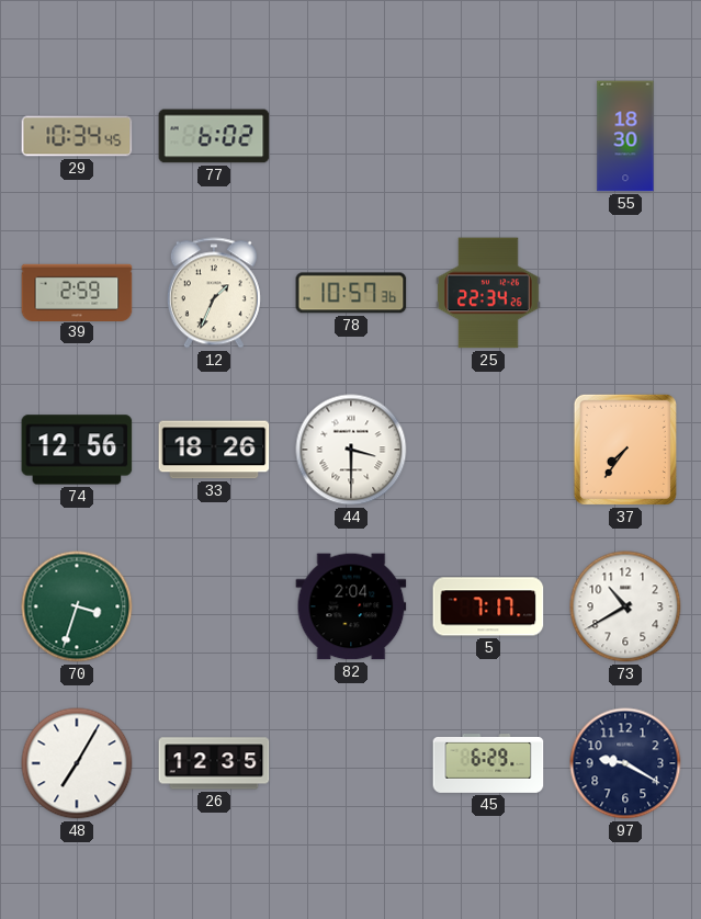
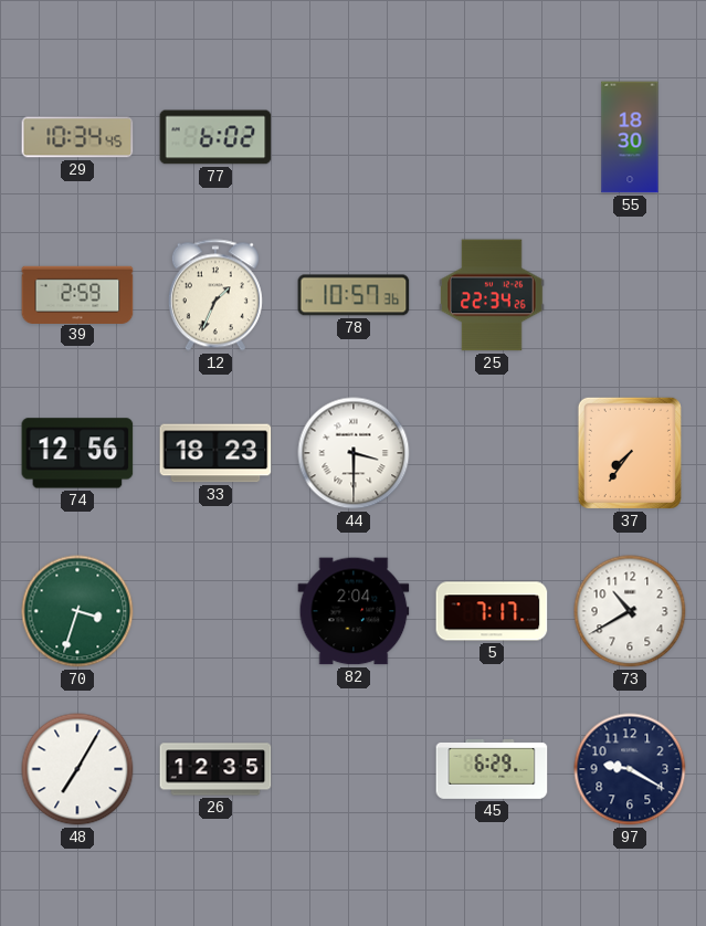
33: 18:26 -> 18:23 (215, 453)
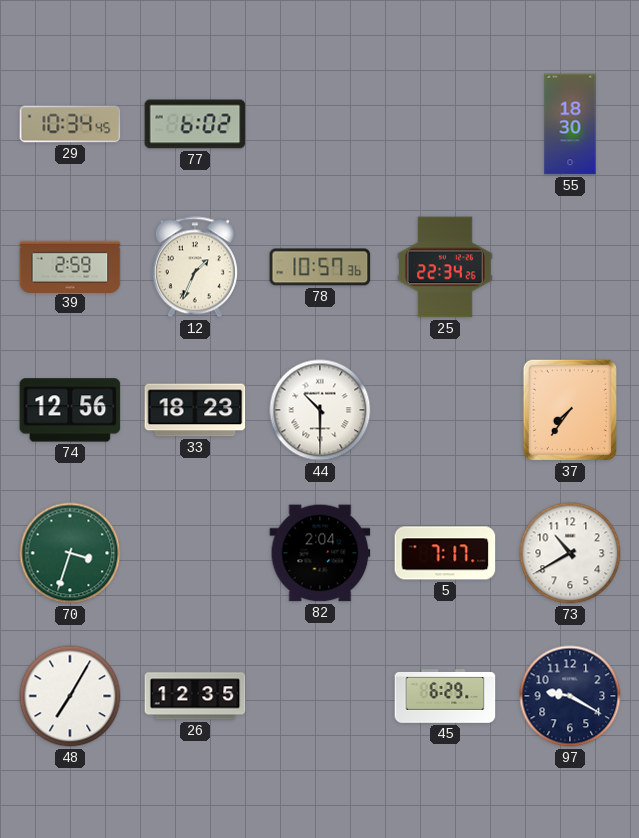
44: 3:30 -> 10:30 (320, 410)
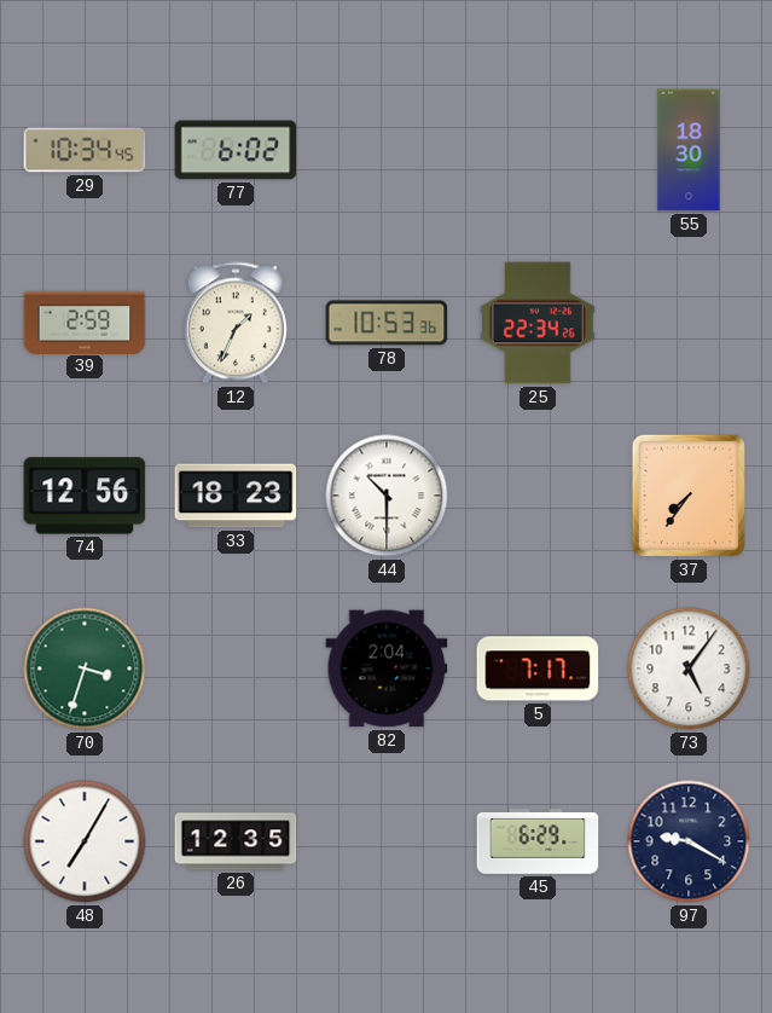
78: 10:57 -> 10:53 (387, 323)
73: 10:40 -> 5:06 (689, 668)
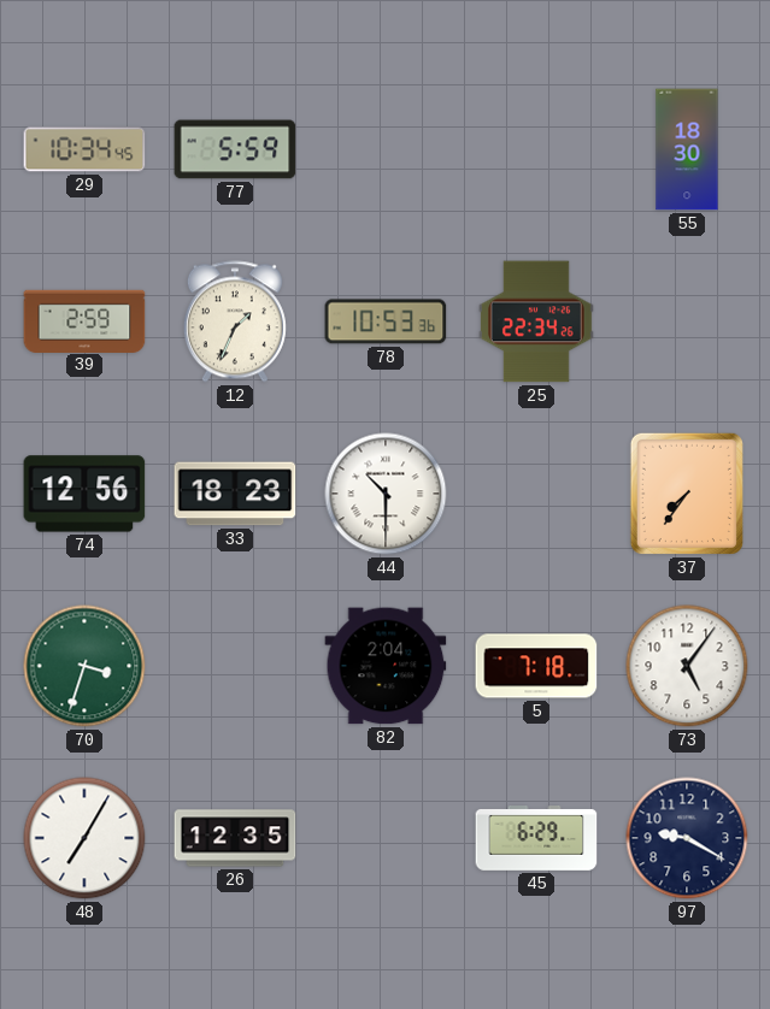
77: 6:02 -> 5:59 (235, 149)
5: 7:17 -> 7:18 (536, 666)
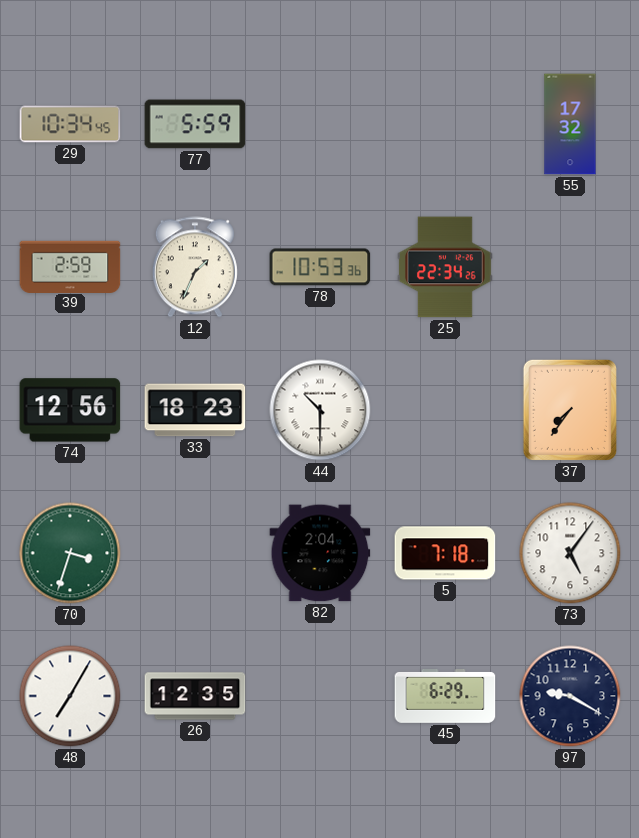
55: 18:30 -> 17:32 (570, 124)
